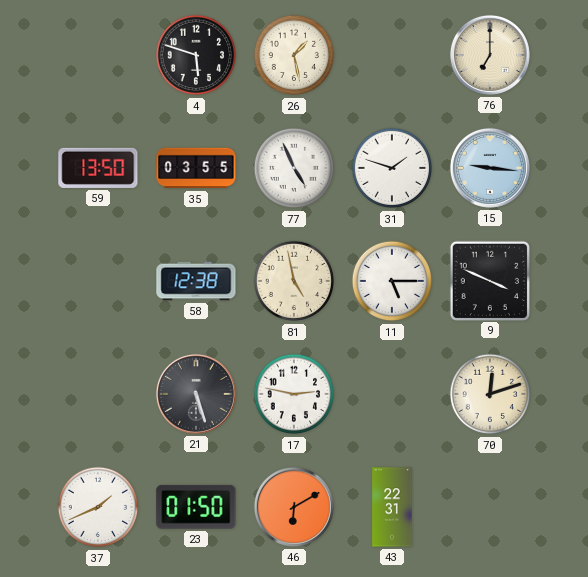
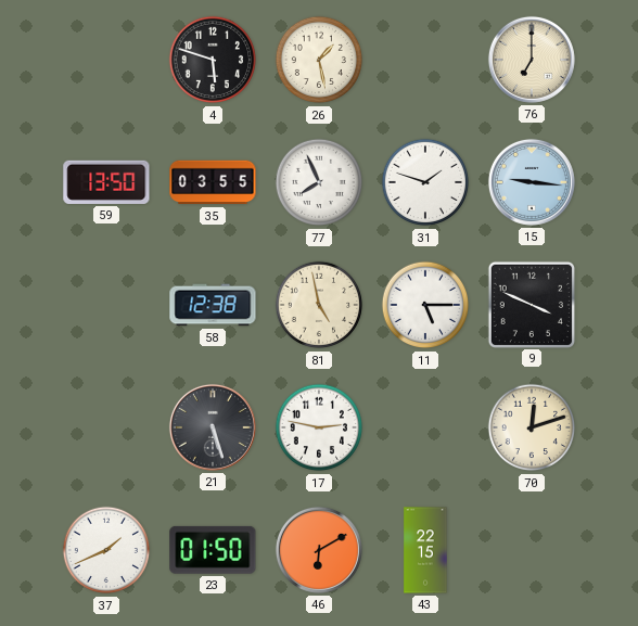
77: 4:56 -> 7:56 (319, 182)
43: 22:31 -> 22:15 (425, 550)
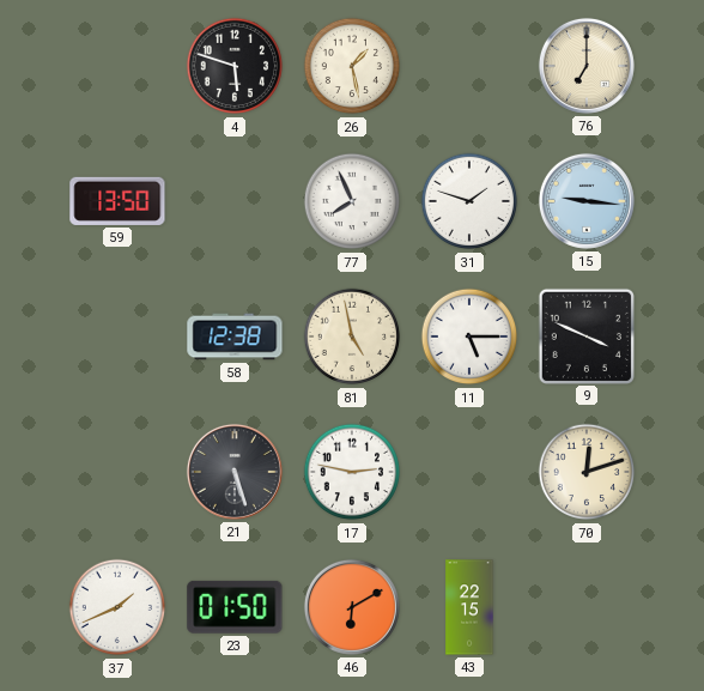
35: 03:55 -> none (213, 182)
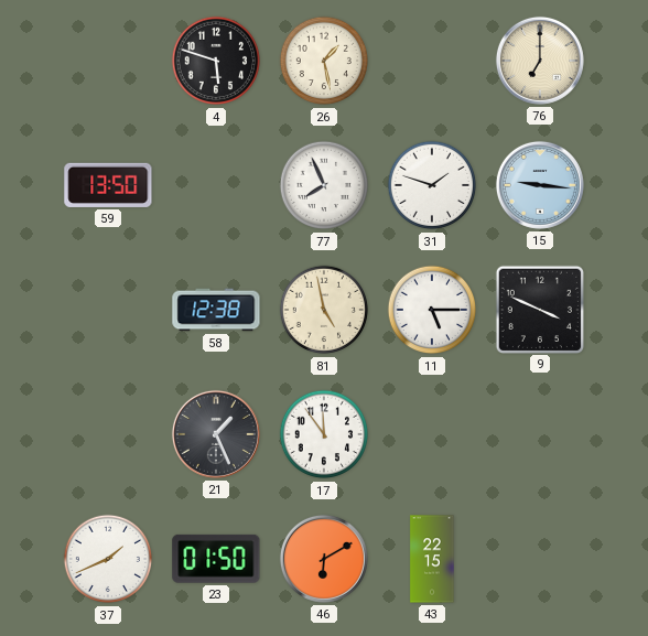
21: 5:27 -> 1:26 (216, 434)
17: 2:47 -> 11:54 (324, 434)
70: 12:12 -> none (587, 472)
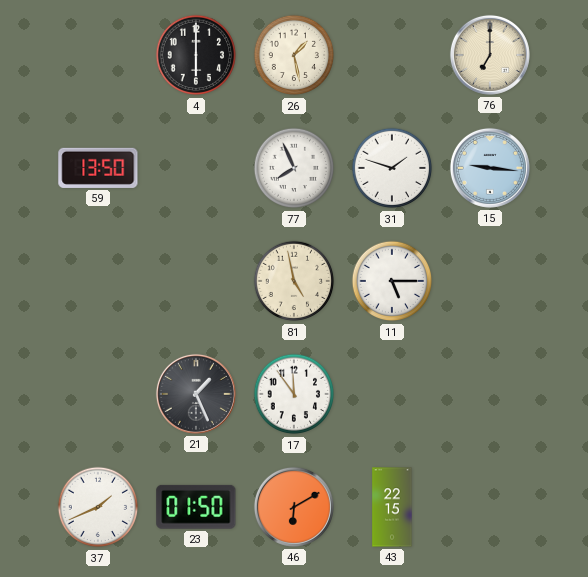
4: 5:48 -> 6:00 (196, 55)
58: 12:38 -> none (216, 310)
9: 3:49 -> none (539, 309)
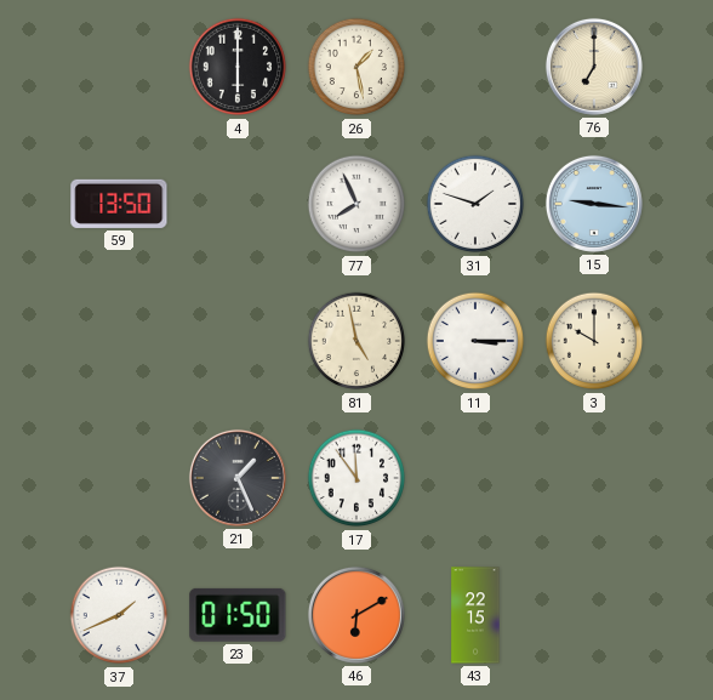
11: 5:15 -> 3:15 (475, 341)
3: none -> 10:00 (594, 341)
